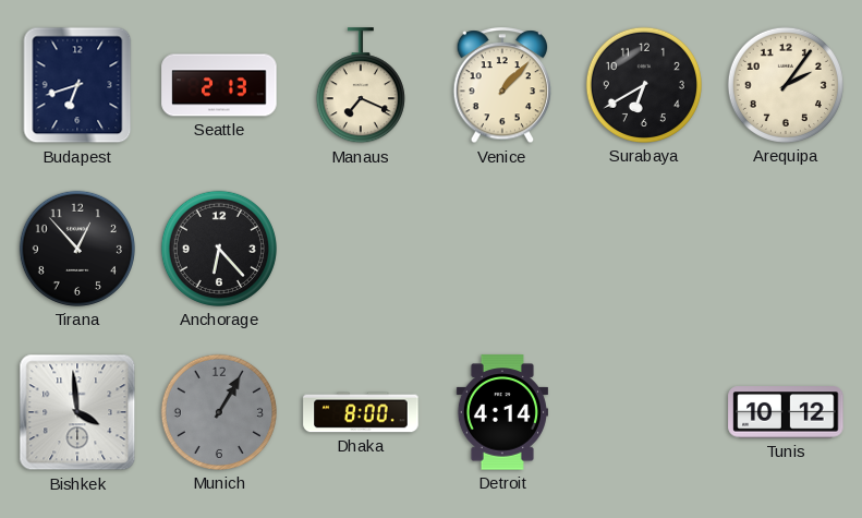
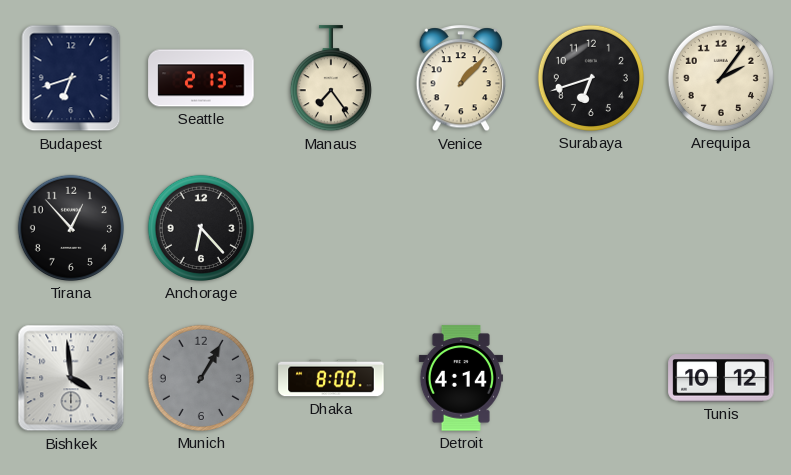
Manaus: 7:19 -> 7:24 (331, 79)
Surabaya: 6:40 -> 6:42 (591, 78)
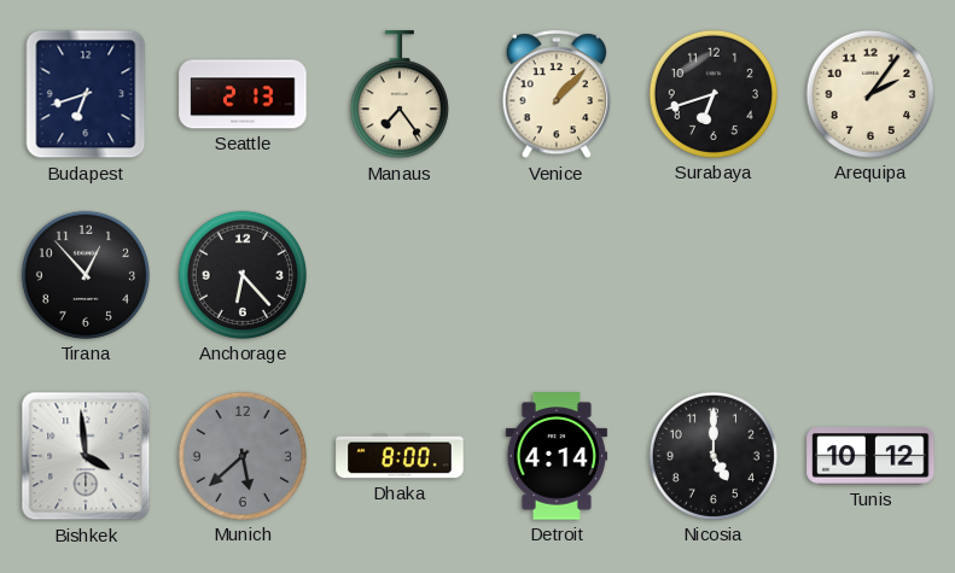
Munich: 1:05 -> 5:38 (243, 456)
Nicosia: none -> 5:00 (714, 456)
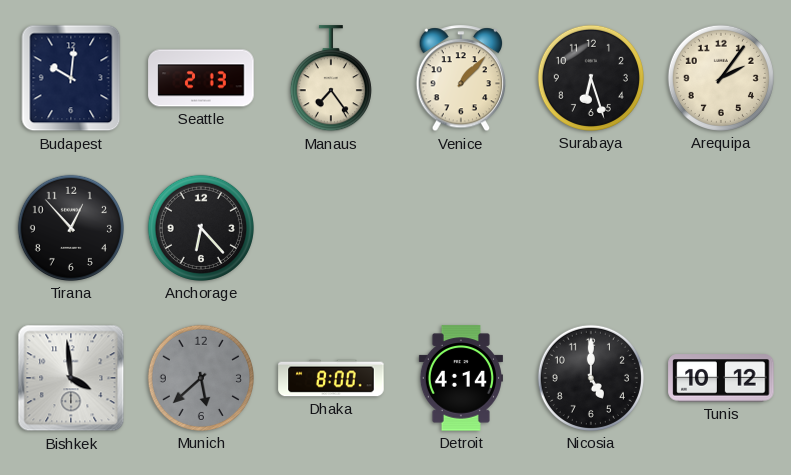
Budapest: 6:42 -> 10:01 (71, 78)
Surabaya: 6:42 -> 6:27 (591, 78)
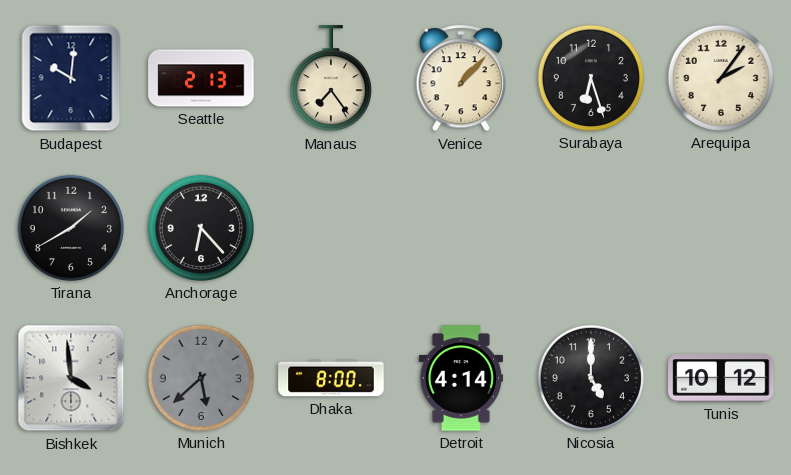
Tirana: 12:53 -> 1:40 (71, 228)
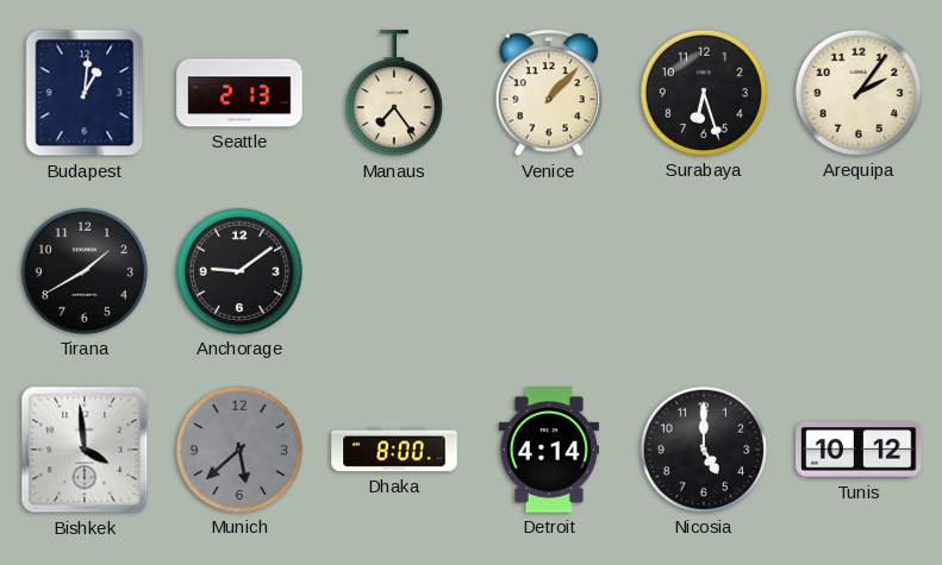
Budapest: 10:01 -> 1:01 (85, 93)
Anchorage: 6:23 -> 9:09 (239, 271)
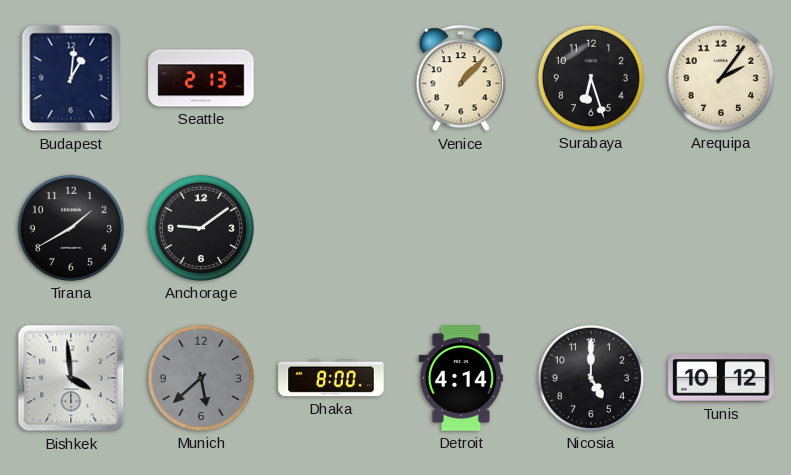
Manaus: 7:24 -> none (394, 94)
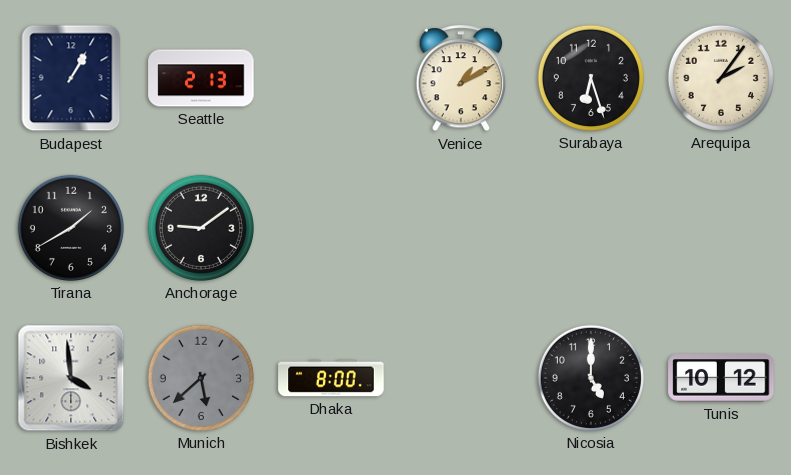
Budapest: 1:01 -> 1:05 (71, 78)
Venice: 1:07 -> 1:10 (461, 79)
Detroit: 4:14 -> none (461, 378)
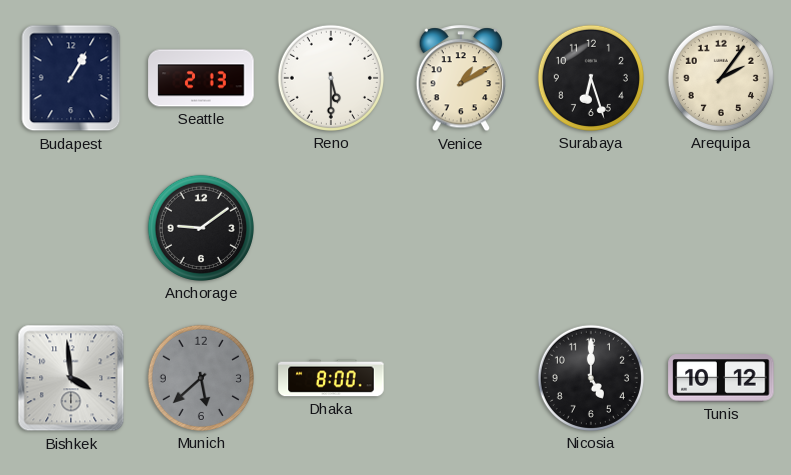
Reno: none -> 5:30 (331, 78)
Tirana: 1:40 -> none (71, 228)
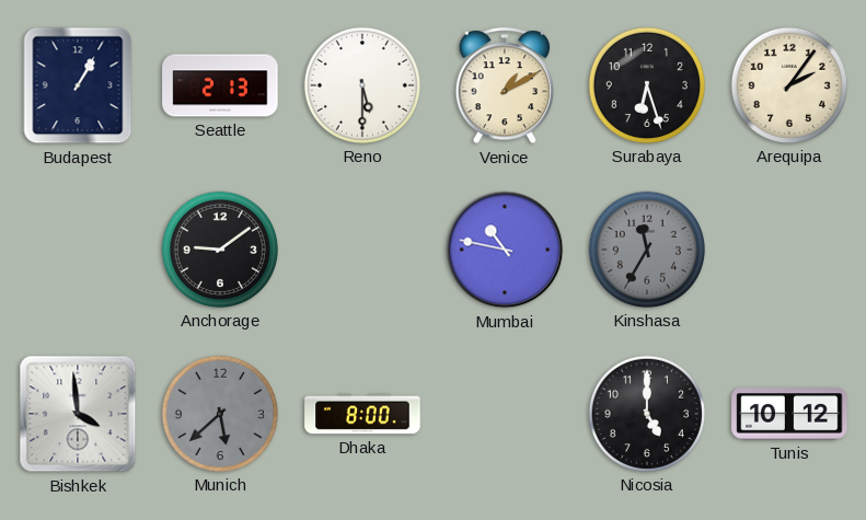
Mumbai: none -> 10:47 (505, 250)
Kinshasa: none -> 11:35 (647, 250)
